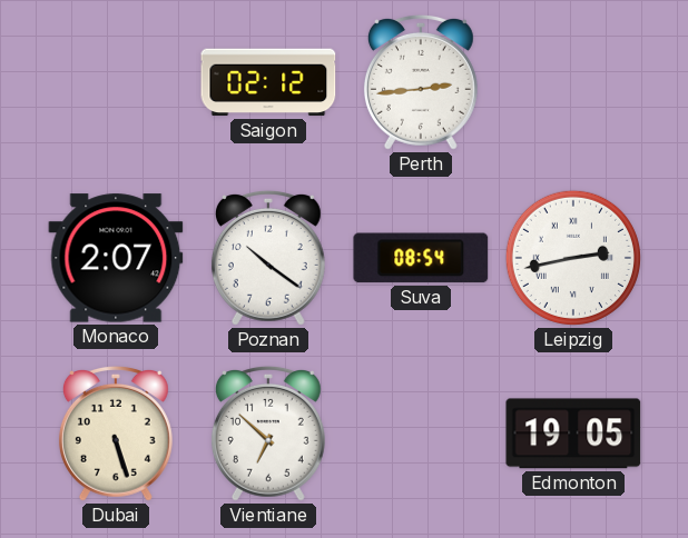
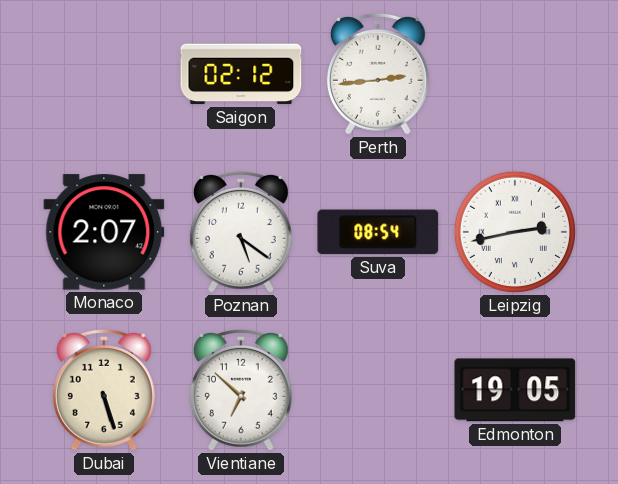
Poznan: 10:21 -> 5:21 (241, 232)
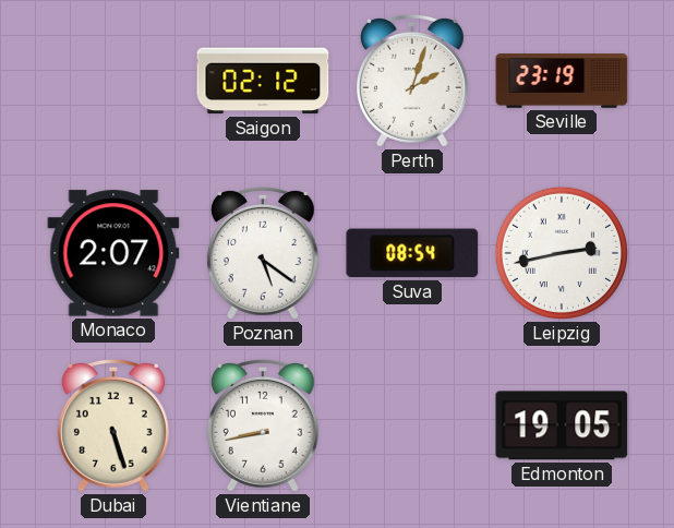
Perth: 2:44 -> 2:03 (412, 81)
Seville: none -> 23:19 (562, 81)
Vientiane: 6:52 -> 8:43 (263, 425)
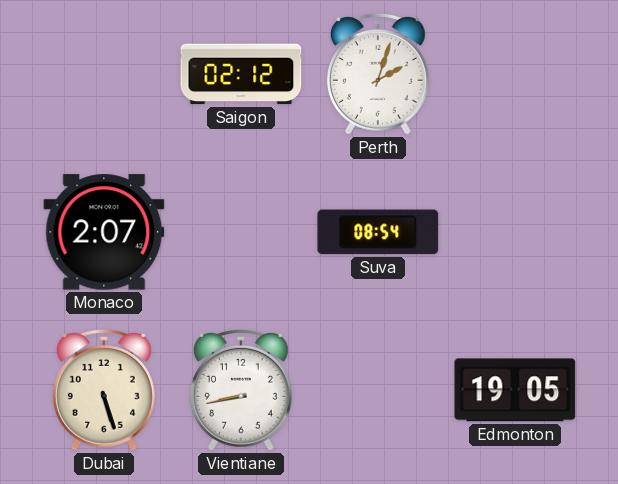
Seville: 23:19 -> none (562, 81)
Poznan: 5:21 -> none (263, 253)
Leipzig: 2:43 -> none (562, 253)
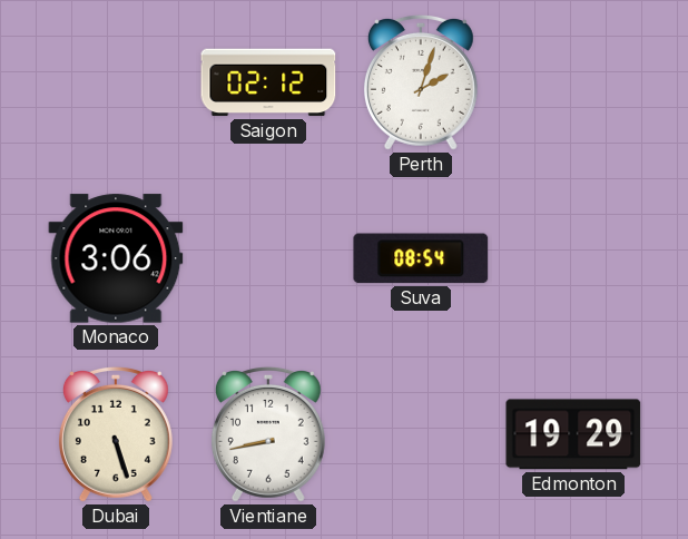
Monaco: 2:07 -> 3:06 (116, 258)
Edmonton: 19:05 -> 19:29 (573, 434)
